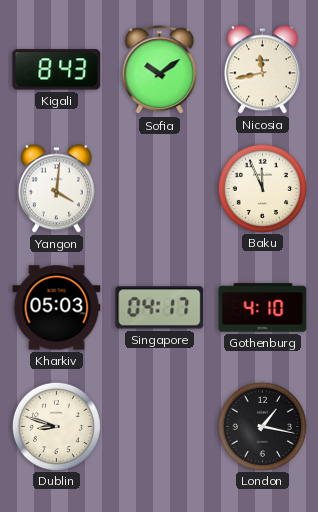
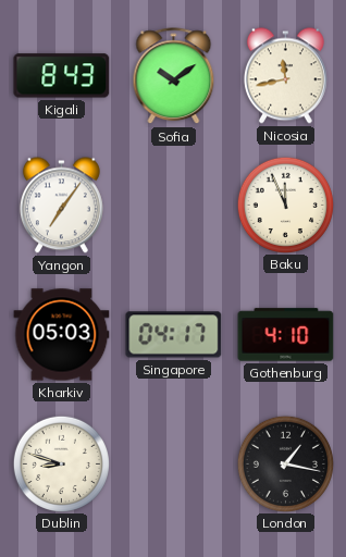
Yangon: 4:01 -> 7:06 (61, 206)
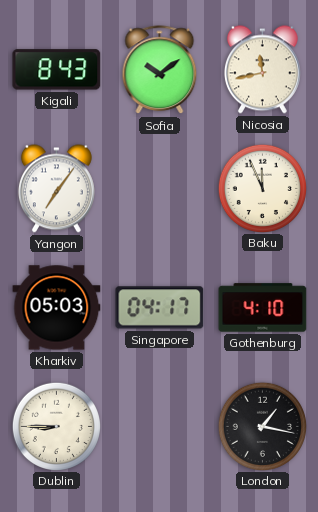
Dublin: 8:48 -> 8:45 (56, 426)
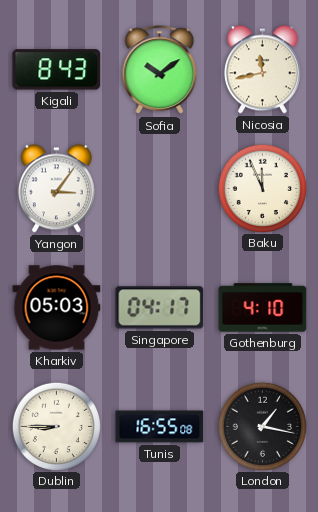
Yangon: 7:06 -> 3:06 (56, 189)
Tunis: none -> 16:55 (160, 427)
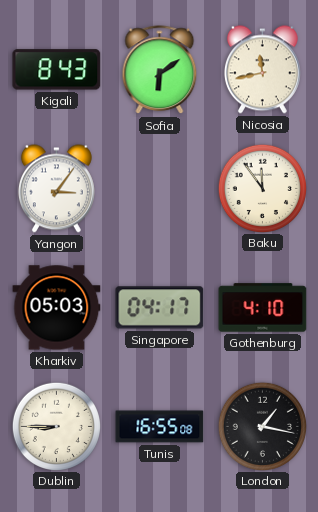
Sofia: 10:09 -> 6:09 (160, 70)
Baku: 11:56 -> 11:54 (262, 188)
